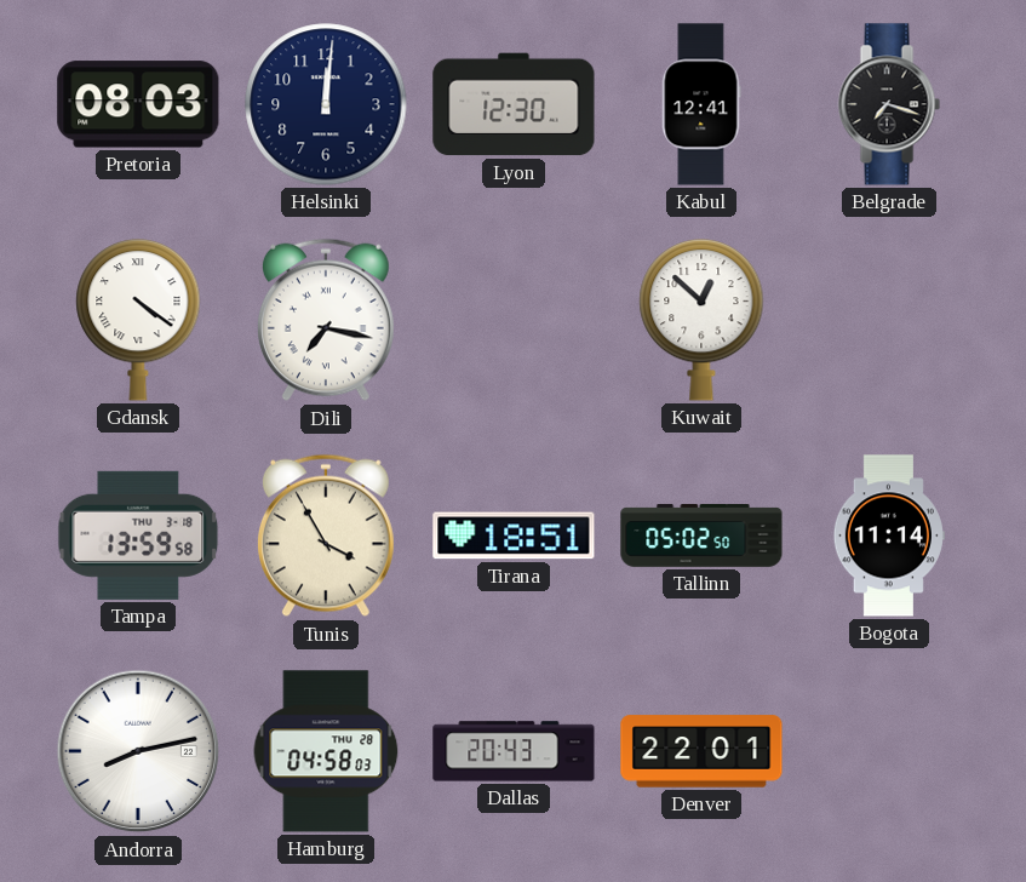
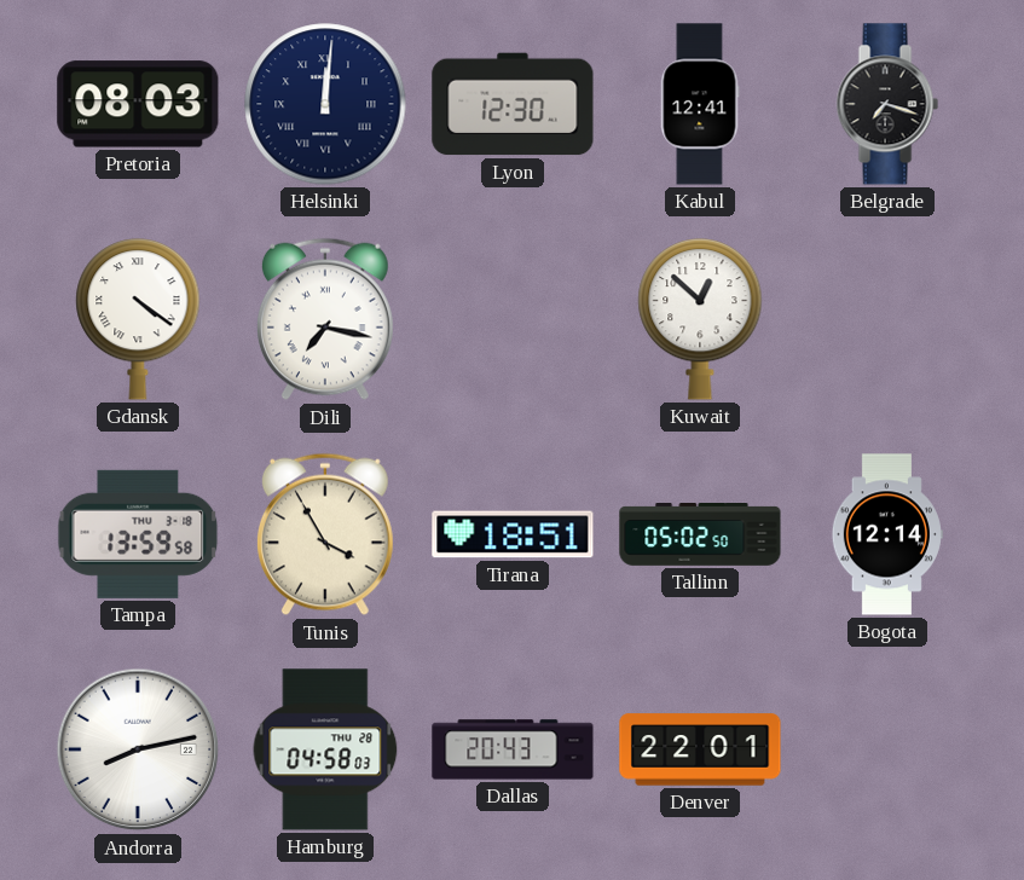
Helsinki numerals: Arabic -> Roman (325, 104)
Bogota: 11:14 -> 12:14 (887, 534)
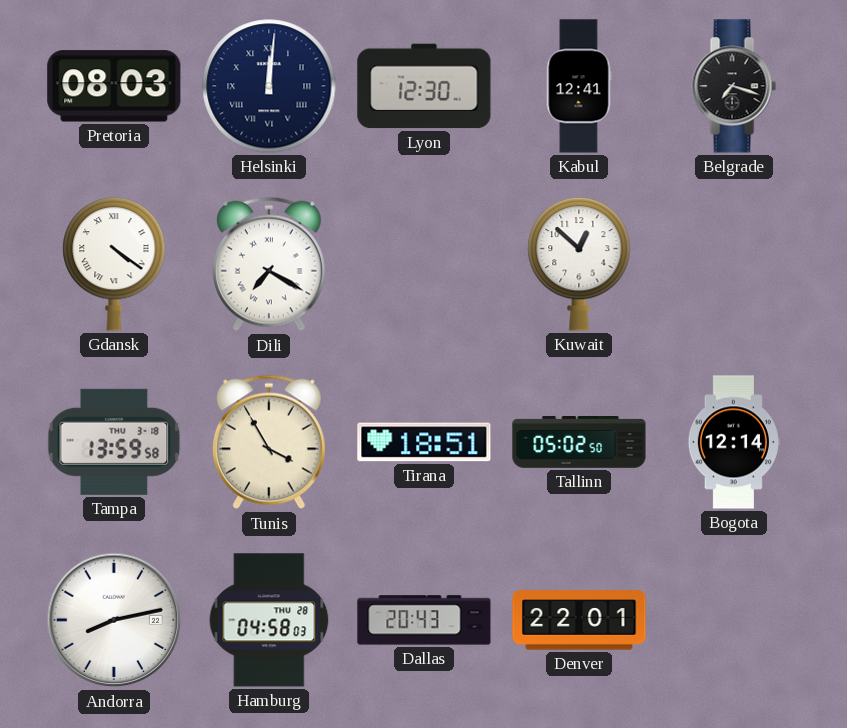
Dili: 7:17 -> 7:20 (269, 264)
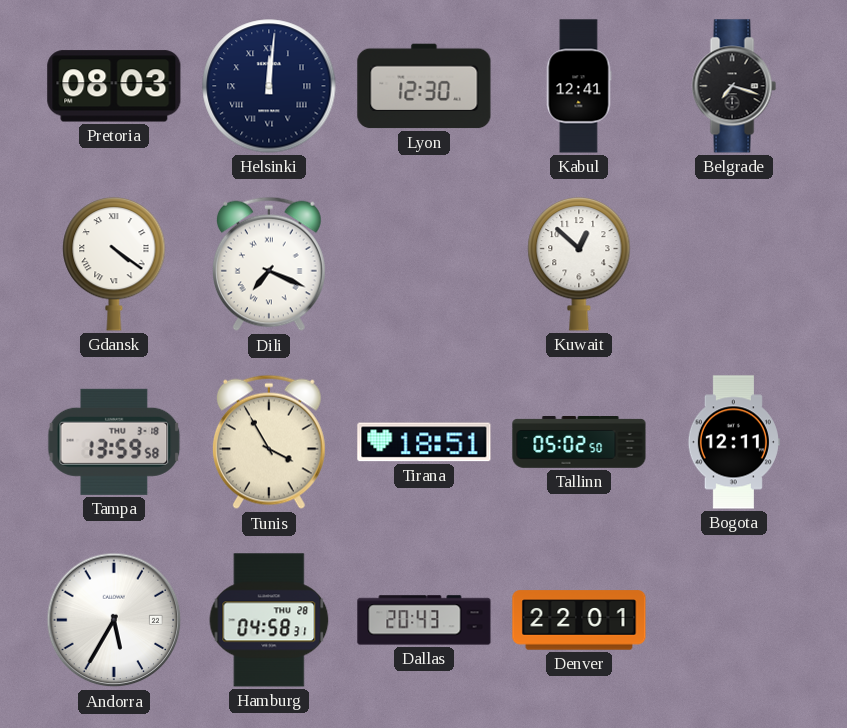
Dili: 7:20 -> 7:19 (269, 264)
Bogota: 12:14 -> 12:11 (734, 442)
Andorra: 8:13 -> 5:35 (114, 620)
Hamburg: 04:58:03 -> 04:58:31 (269, 620)
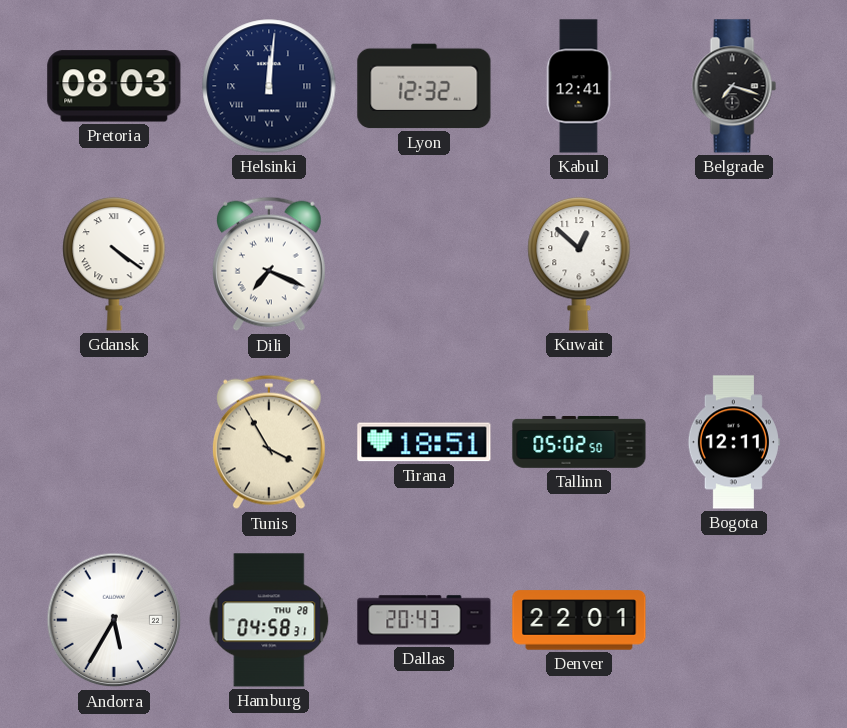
Lyon: 12:30 -> 12:32 (424, 86)
Tampa: 13:59 -> none (114, 442)
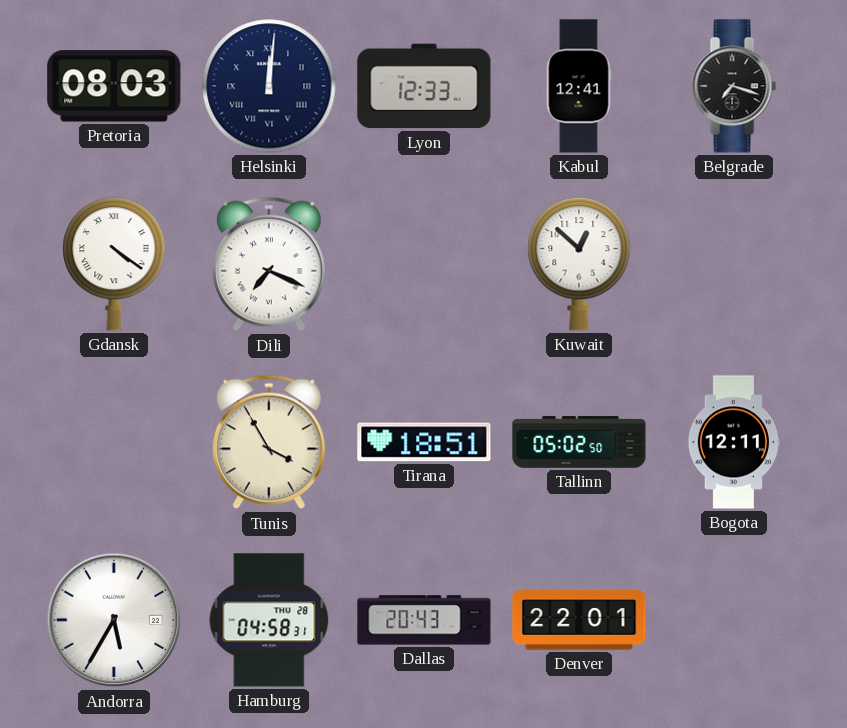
Lyon: 12:32 -> 12:33 (424, 86)
